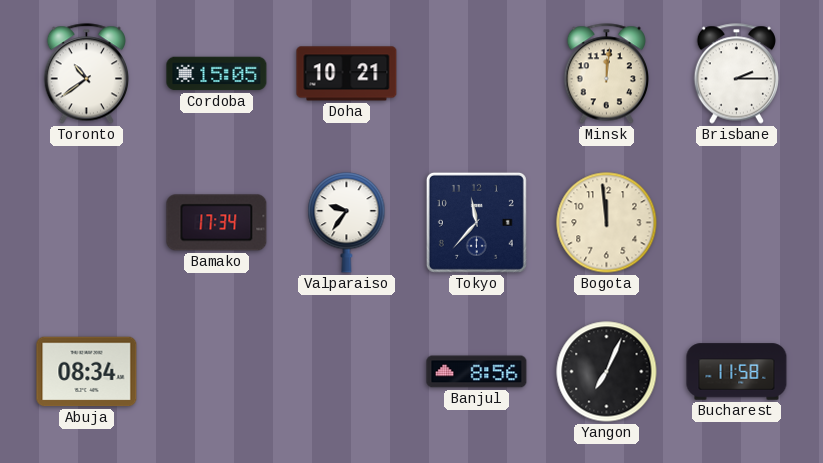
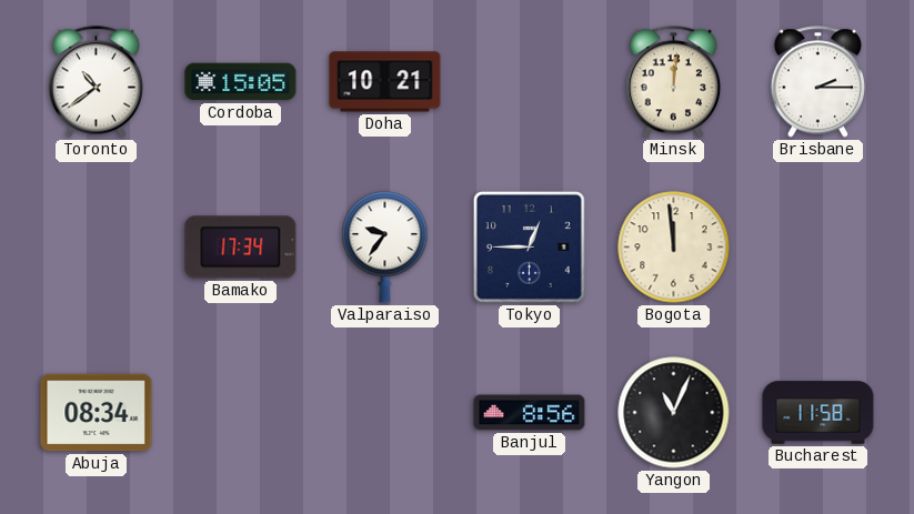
Tokyo: 11:37 -> 12:45 (529, 246)
Yangon: 7:04 -> 11:04 (674, 413)
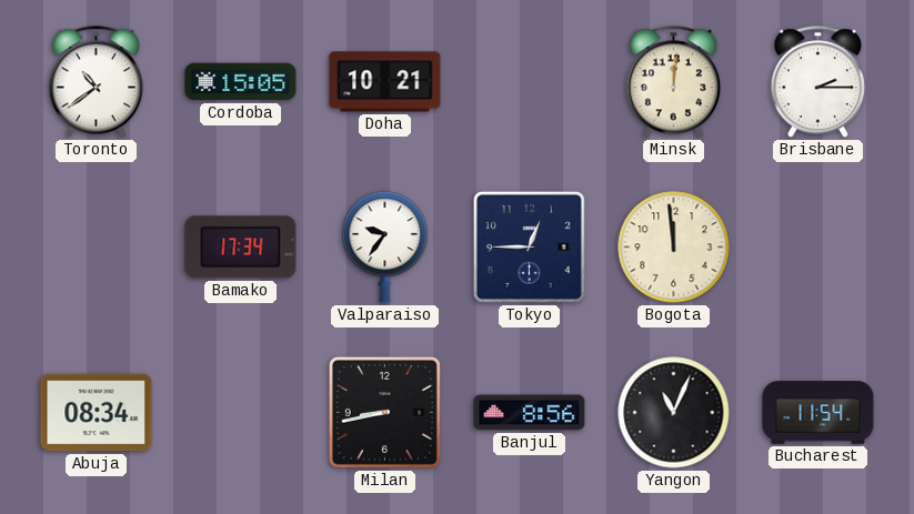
Milan: none -> 8:43 (384, 412)
Bucharest: 11:58 -> 11:54 (818, 413)
